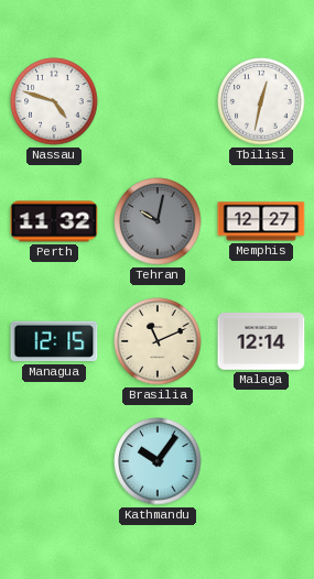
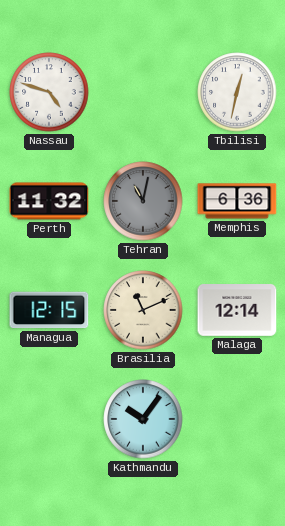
Tehran: 10:02 -> 11:02 (143, 201)
Memphis: 12:27 -> 6:36 (237, 201)
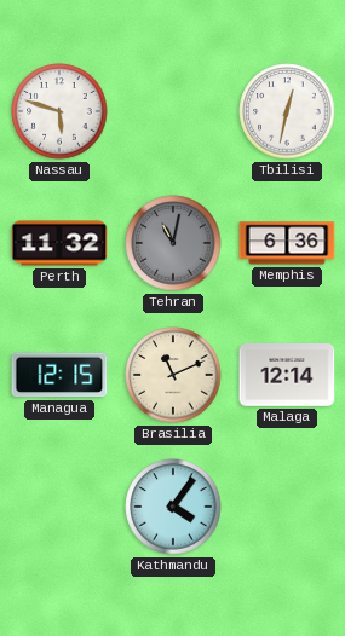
Nassau: 4:48 -> 5:48 (59, 111)
Kathmandu: 10:06 -> 4:06 (173, 507)
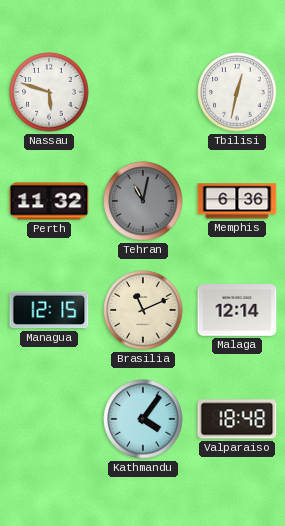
Valparaiso: none -> 18:48 (237, 419)
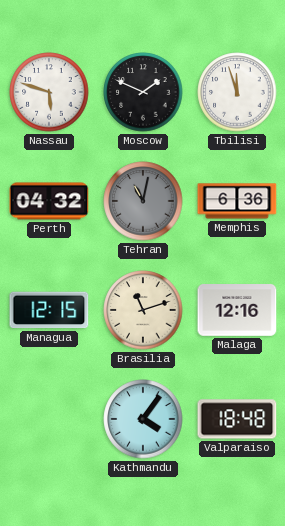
Moscow: none -> 1:49 (143, 92)
Tbilisi: 12:32 -> 11:57 (237, 92)
Perth: 11:32 -> 04:32 (49, 201)
Brasilia: 11:11 -> 11:12 (143, 310)
Malaga: 12:14 -> 12:16 (237, 310)
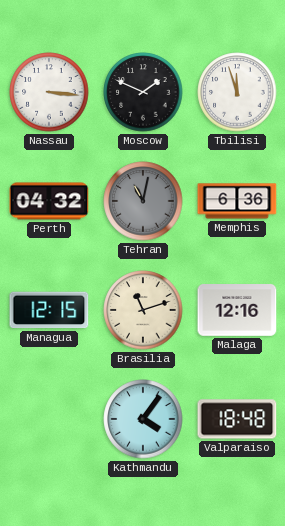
Nassau: 5:48 -> 3:16 (49, 92)
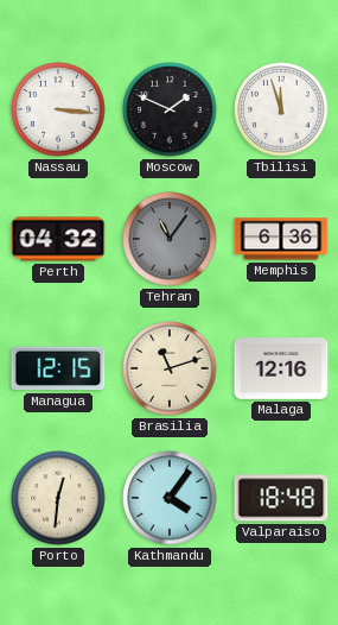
Tehran: 11:02 -> 11:06 (170, 239)
Porto: none -> 12:31 (58, 498)
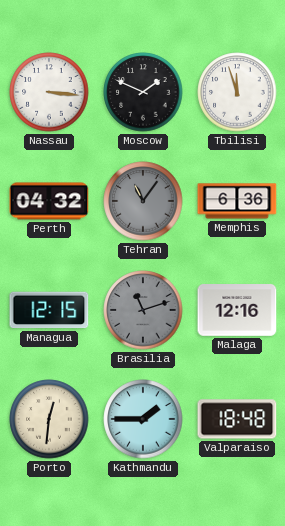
Brasilia dial: cream -> grey (143, 310)
Kathmandu: 4:06 -> 1:45 (143, 419)
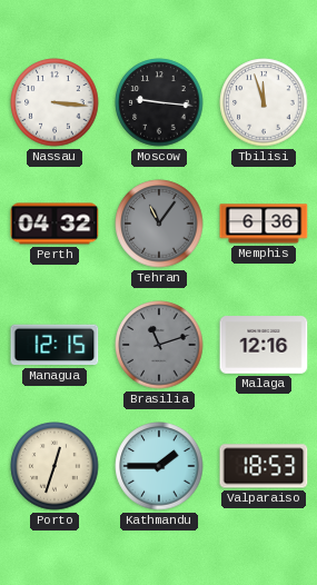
Moscow: 1:49 -> 9:16 (159, 102)
Porto: 12:31 -> 12:33 (55, 466)
Valparaiso: 18:48 -> 18:53 (264, 466)
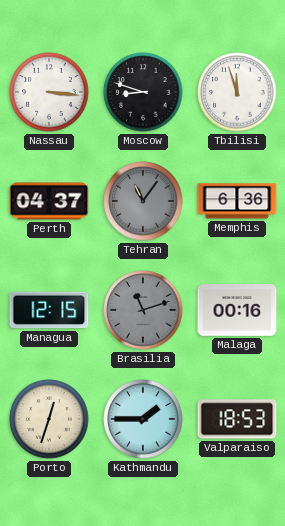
Moscow: 9:16 -> 8:48 (143, 92)
Perth: 04:32 -> 04:37 (49, 201)
Malaga: 12:16 -> 00:16 (237, 310)
